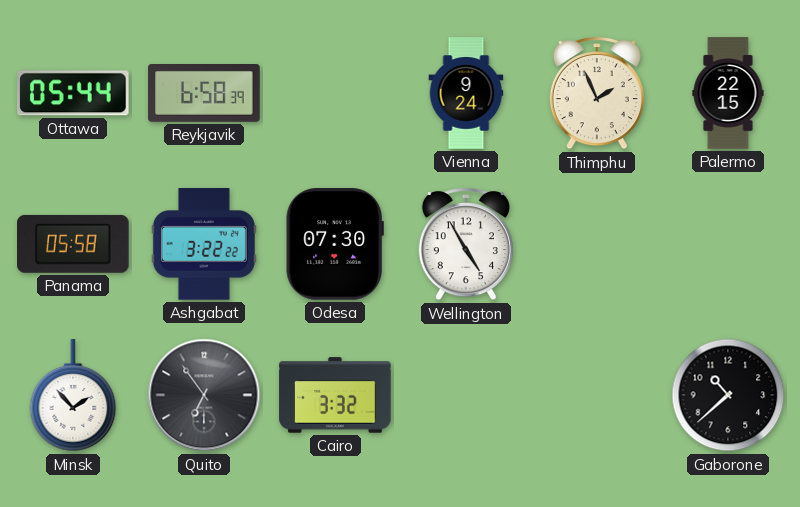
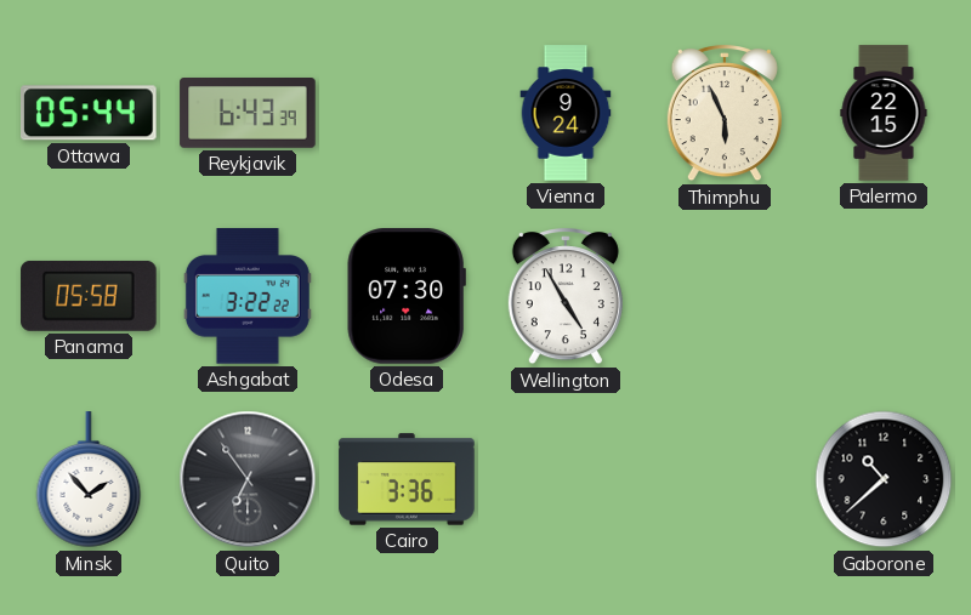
Reykjavik: 6:58 -> 6:43 (248, 114)
Thimphu: 1:56 -> 5:56 (725, 114)
Cairo: 3:32 -> 3:36 (407, 479)
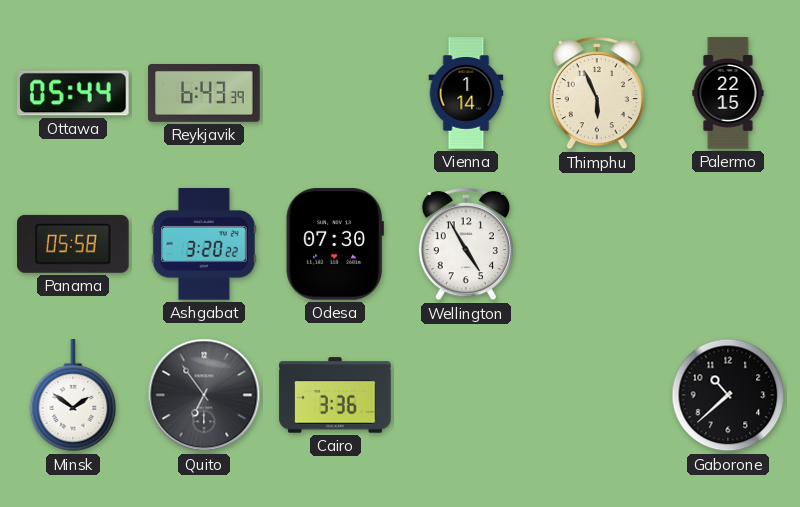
Vienna: 9:24 -> 1:14 (466, 93)
Ashgabat: 3:22 -> 3:20 (204, 244)
Minsk: 1:53 -> 1:51 (73, 396)
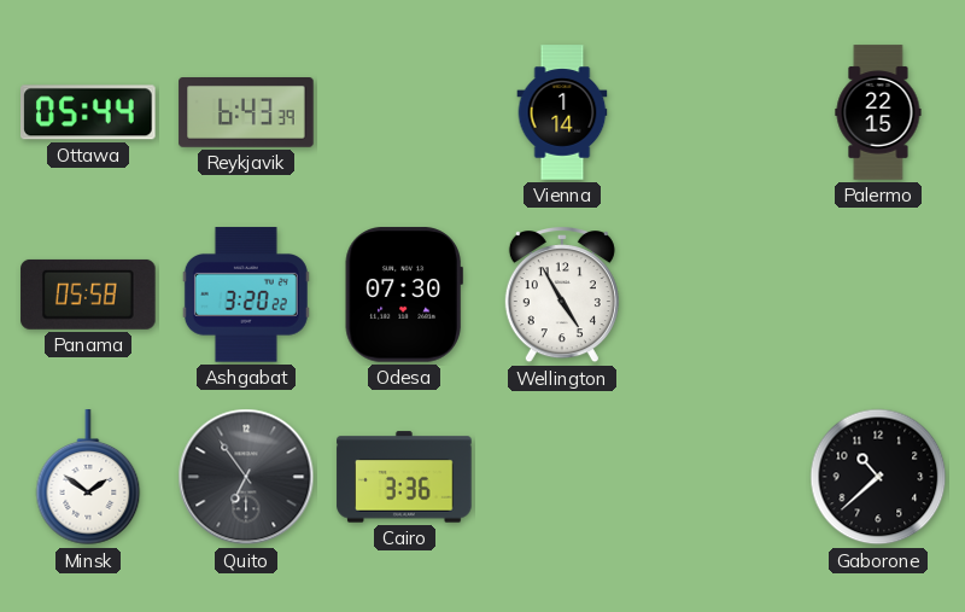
Thimphu: 5:56 -> none (597, 94)
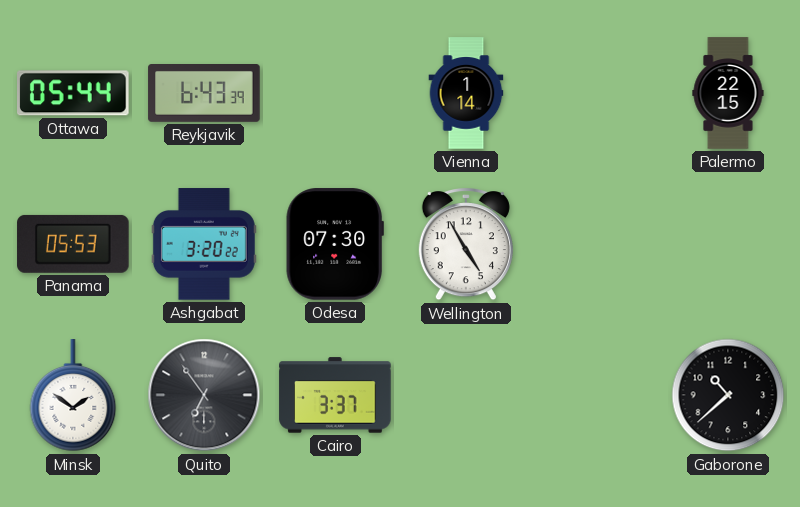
Panama: 05:58 -> 05:53 (73, 244)
Cairo: 3:36 -> 3:37 (335, 395)
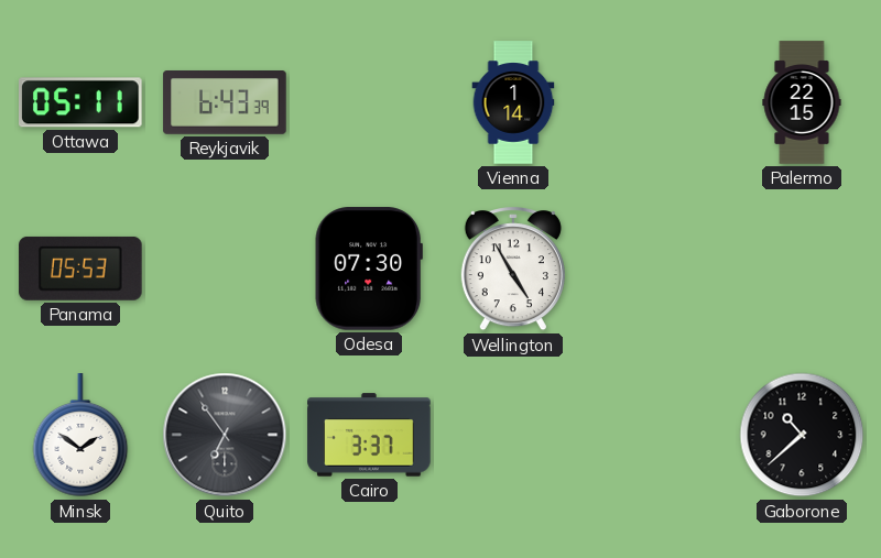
Ottawa: 05:44 -> 05:11 (81, 102)
Ashgabat: 3:20 -> none (204, 244)
